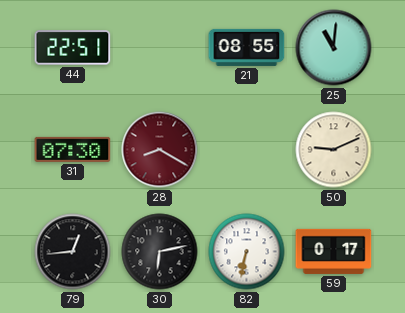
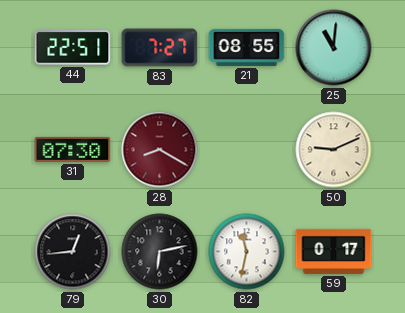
83: none -> 7:27 (160, 48)
82: 6:32 -> 11:32 (247, 252)
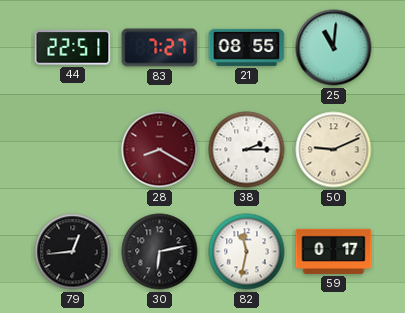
31: 07:30 -> none (73, 149)
38: none -> 2:15 (247, 150)
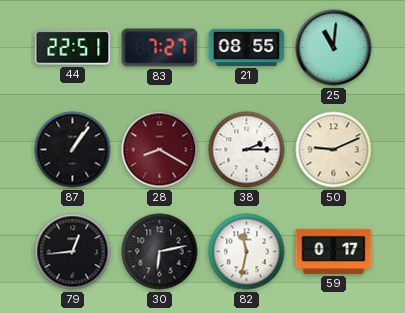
87: none -> 1:06 (73, 150)
